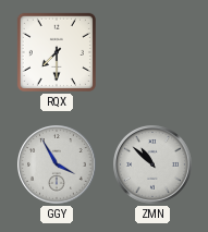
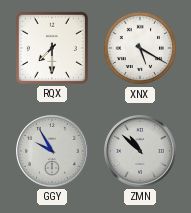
XNX: none -> 5:20 (140, 48)
GGY: 3:55 -> 9:55 (53, 152)
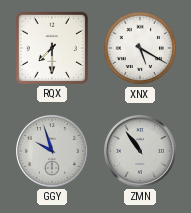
GGY: 9:55 -> 9:57 (53, 152)
ZMN: 10:52 -> 10:54 (141, 152)
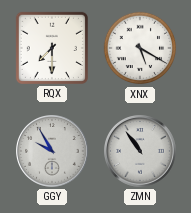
GGY: 9:57 -> 9:55 (53, 152)
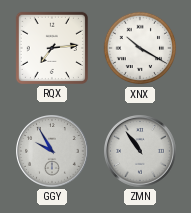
RQX: 7:30 -> 7:14 (52, 48)
XNX: 5:20 -> 10:20 (140, 48)
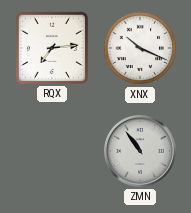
XNX: 10:20 -> 10:19 (140, 48)
GGY: 9:55 -> none (53, 152)
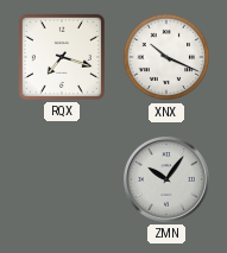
RQX: 7:14 -> 7:18 (62, 57)
ZMN: 10:54 -> 10:06 (168, 181)
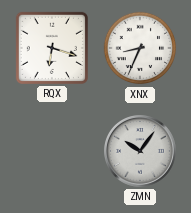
RQX: 7:18 -> 6:18 (52, 48)
XNX: 10:19 -> 8:34 (140, 48)
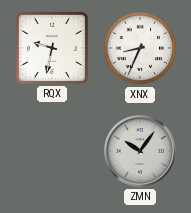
RQX: 6:18 -> 9:32 (52, 48)
